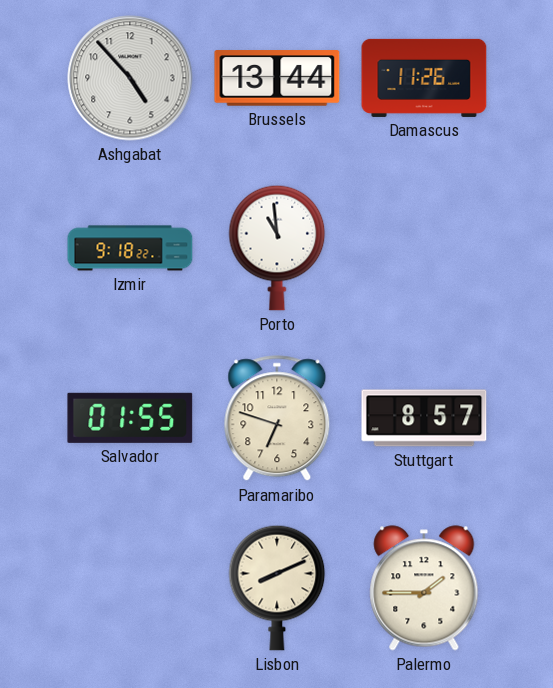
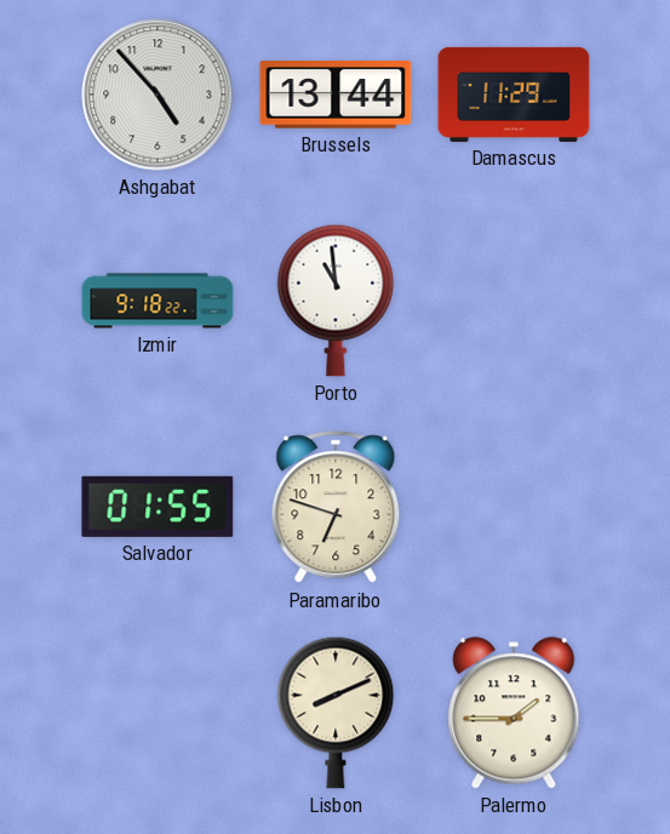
Damascus: 11:26 -> 11:29 (514, 95)
Stuttgart: 8:57 -> none (424, 418)
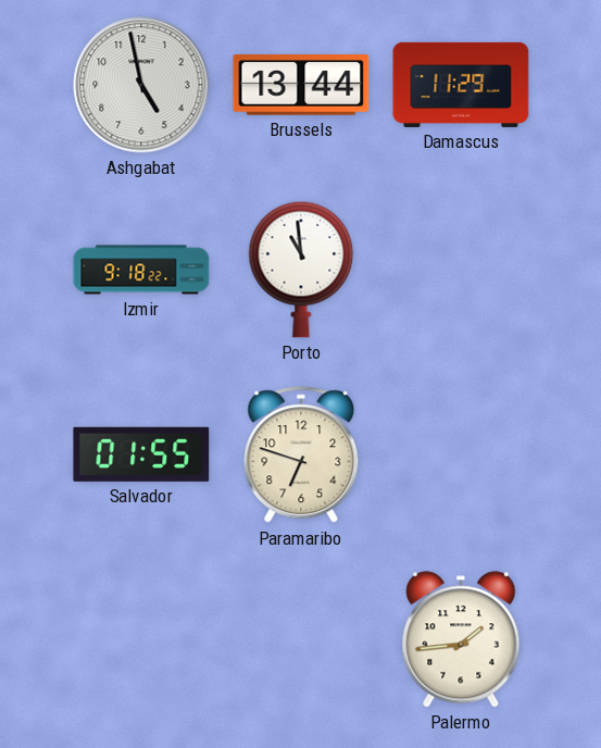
Ashgabat: 4:53 -> 4:58 (141, 85)
Lisbon: 8:11 -> none (336, 713)
Palermo: 1:45 -> 1:44 (461, 639)
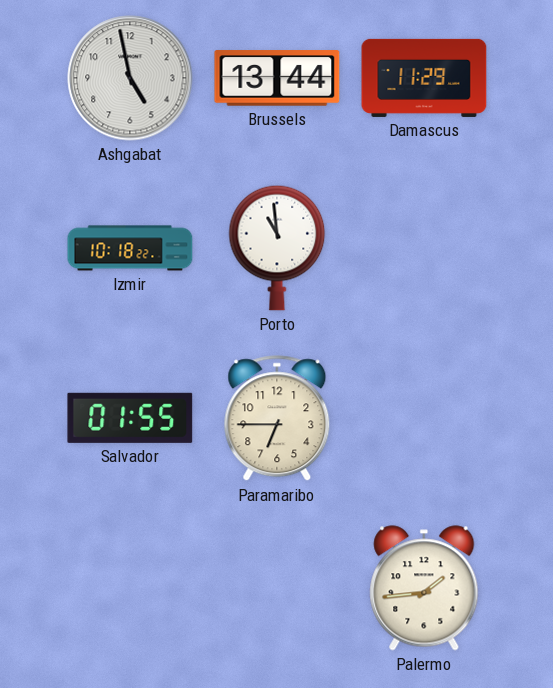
Izmir: 9:18 -> 10:18 (130, 248)
Paramaribo: 6:48 -> 6:45 (277, 419)
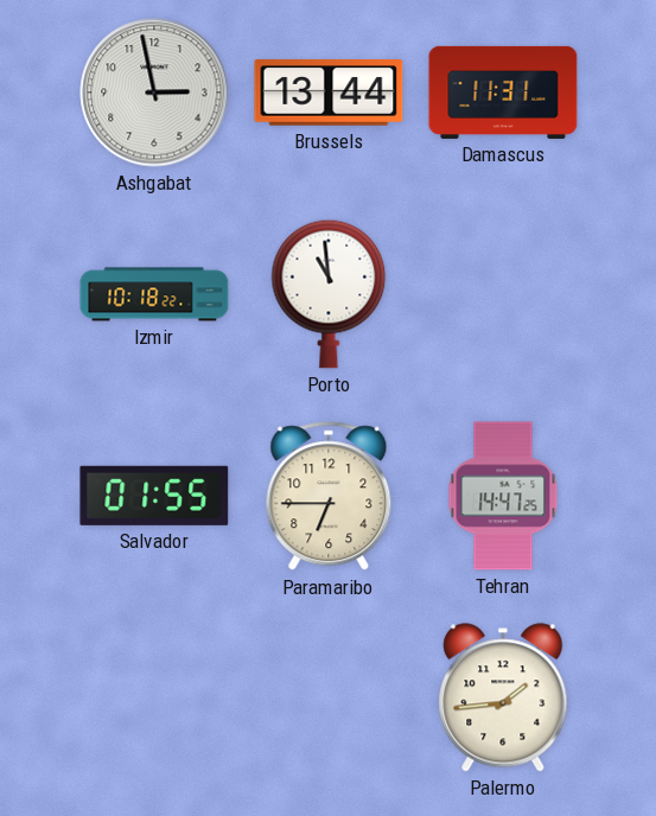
Ashgabat: 4:58 -> 2:58 (154, 93)
Damascus: 11:29 -> 11:31 (503, 93)
Tehran: none -> 14:47 (503, 496)
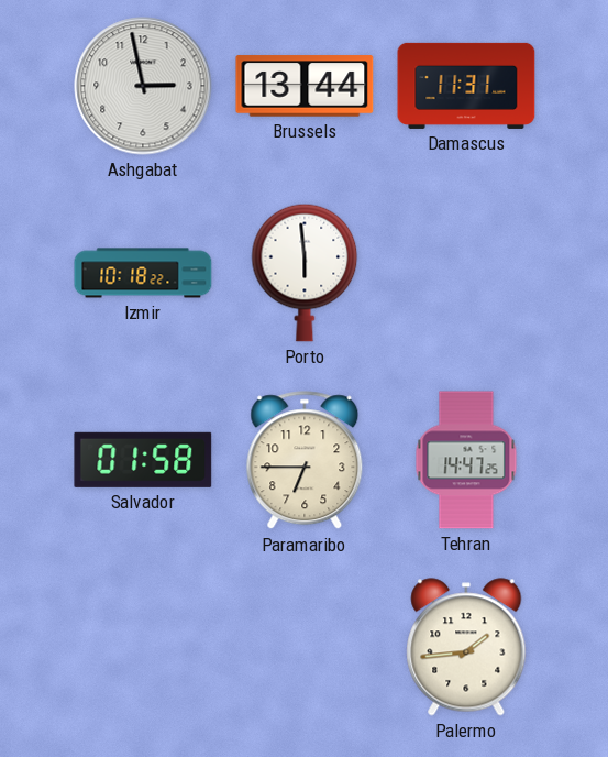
Porto: 10:59 -> 5:59 (305, 273)
Salvador: 01:55 -> 01:58 (143, 460)
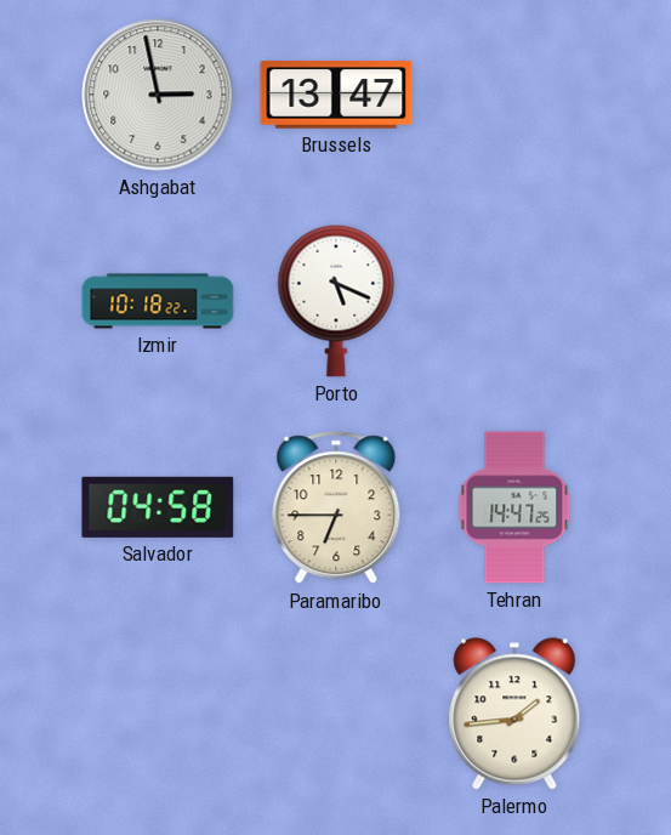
Brussels: 13:44 -> 13:47 (336, 95)
Damascus: 11:31 -> none (466, 86)
Porto: 5:59 -> 5:19 (336, 301)
Salvador: 01:58 -> 04:58 (158, 507)
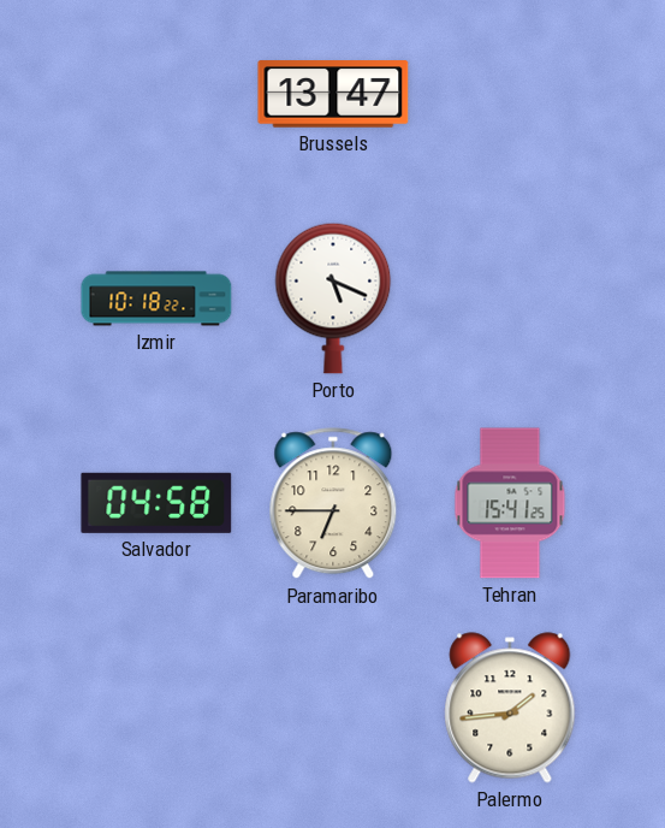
Ashgabat: 2:58 -> none (158, 95)
Tehran: 14:47 -> 15:41 (510, 503)
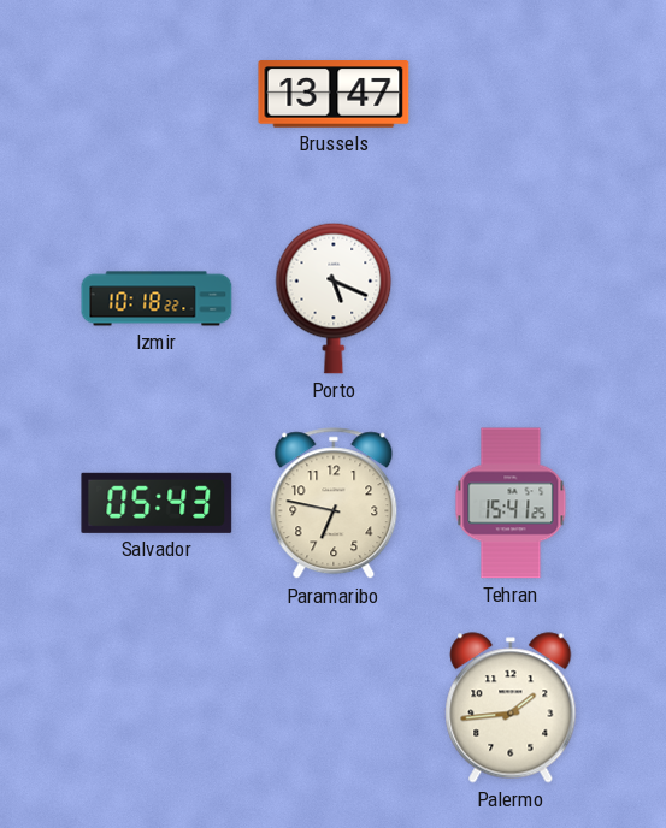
Salvador: 04:58 -> 05:43 (157, 503)
Paramaribo: 6:45 -> 6:47 (334, 504)
